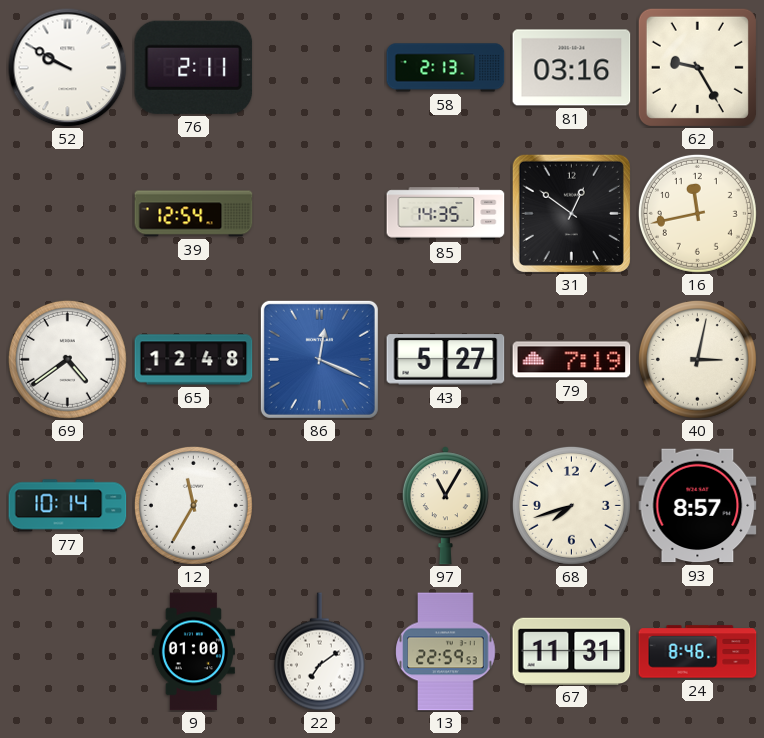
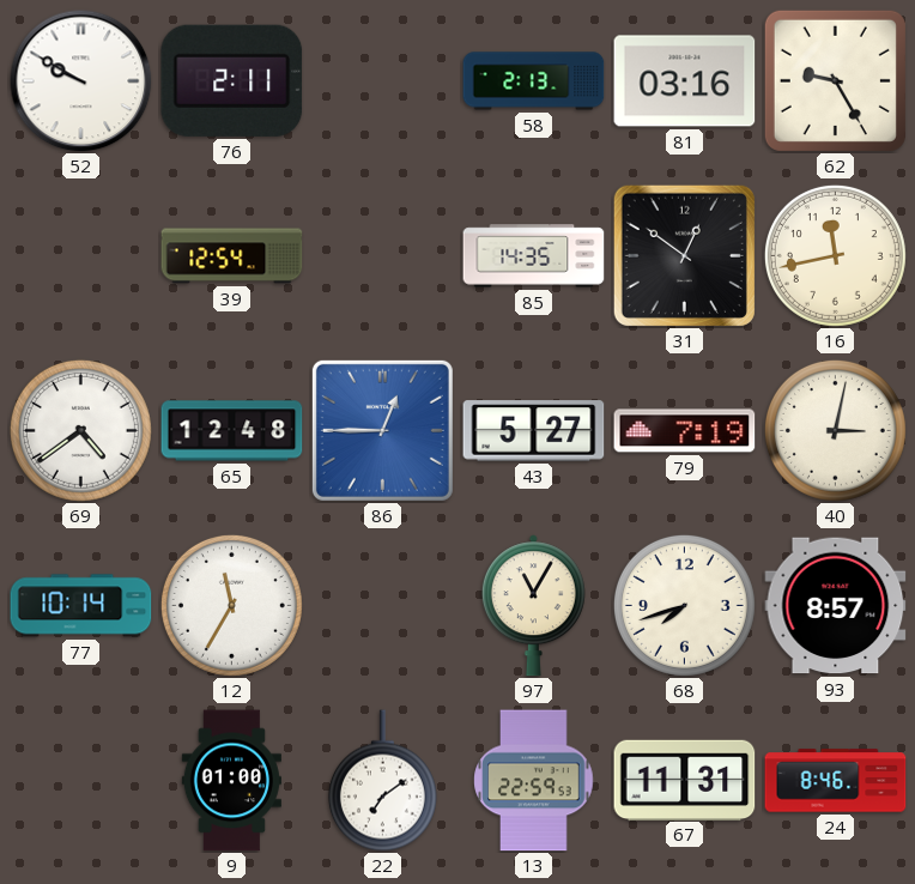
86: 12:19 -> 12:45 (382, 430)
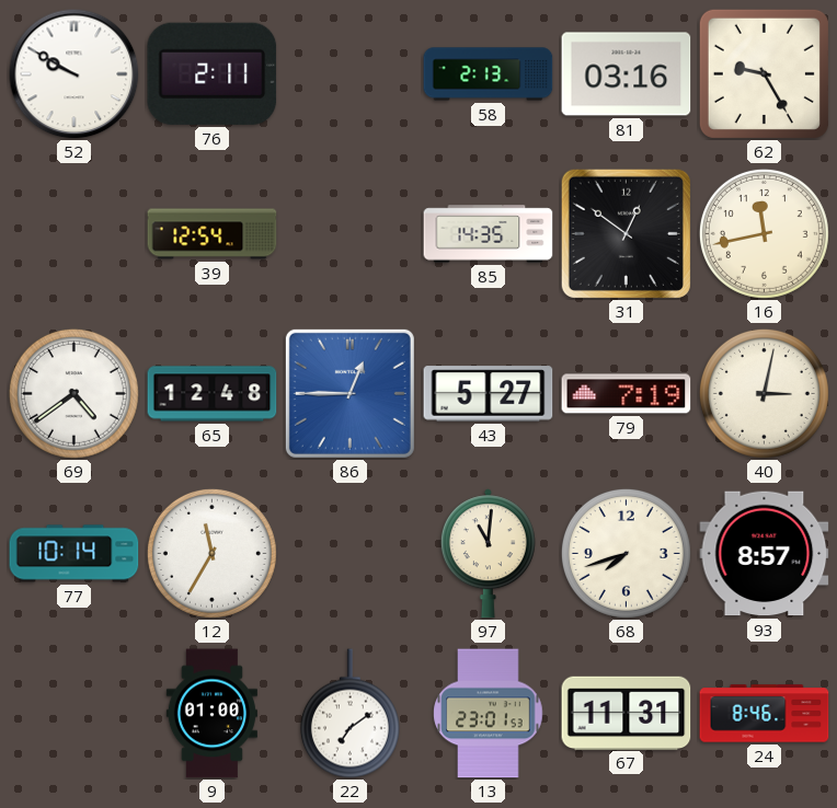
97: 11:05 -> 11:01 (488, 554)
13: 22:59 -> 23:01 (489, 714)
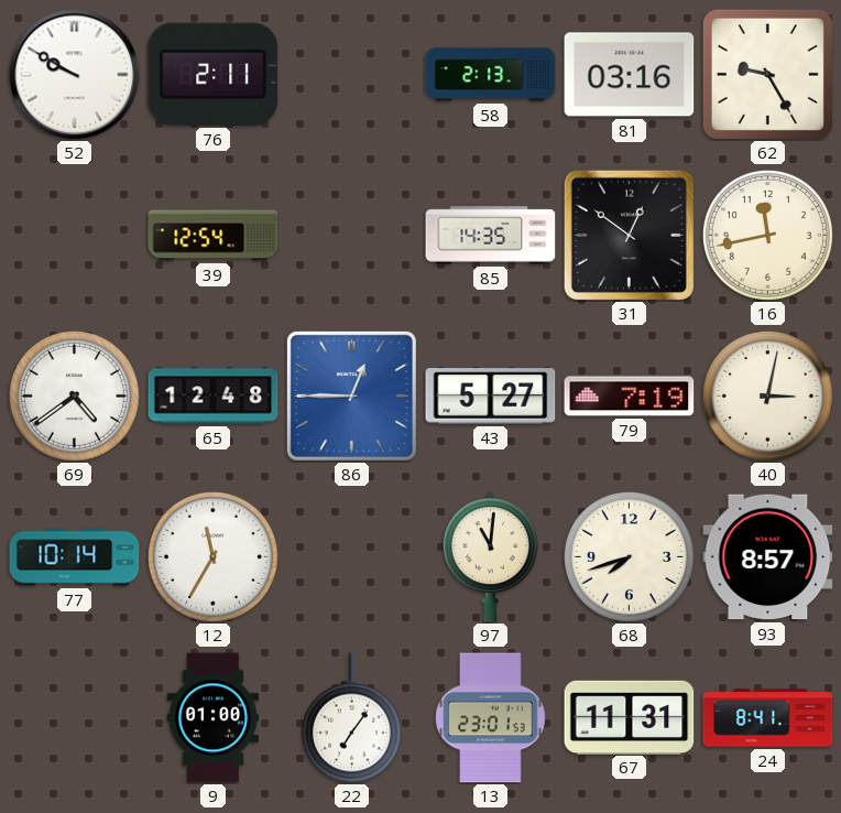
22: 7:09 -> 7:06 (351, 718)
24: 8:46 -> 8:41 (768, 718)
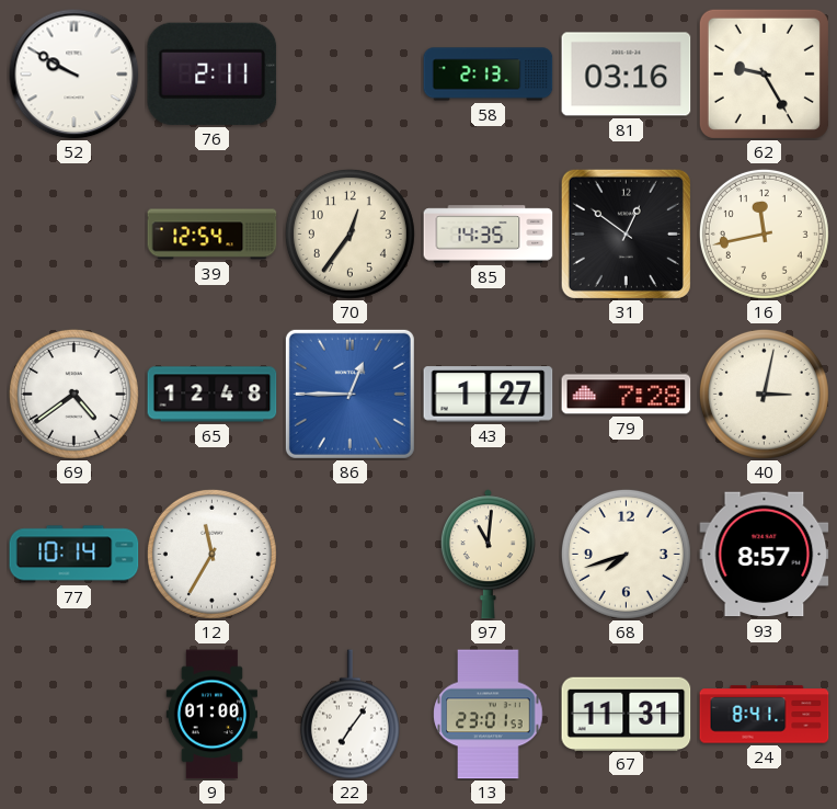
70: none -> 12:36 (349, 233)
43: 5:27 -> 1:27 (489, 395)
79: 7:19 -> 7:28 (627, 395)
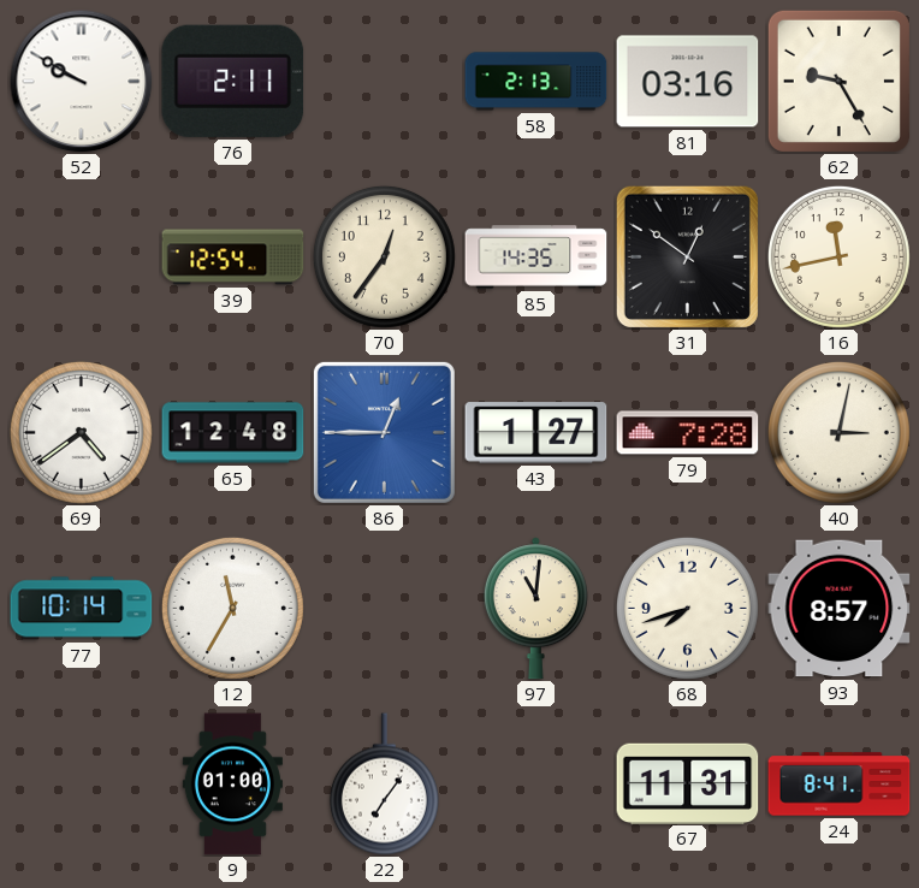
13: 23:01 -> none (489, 715)
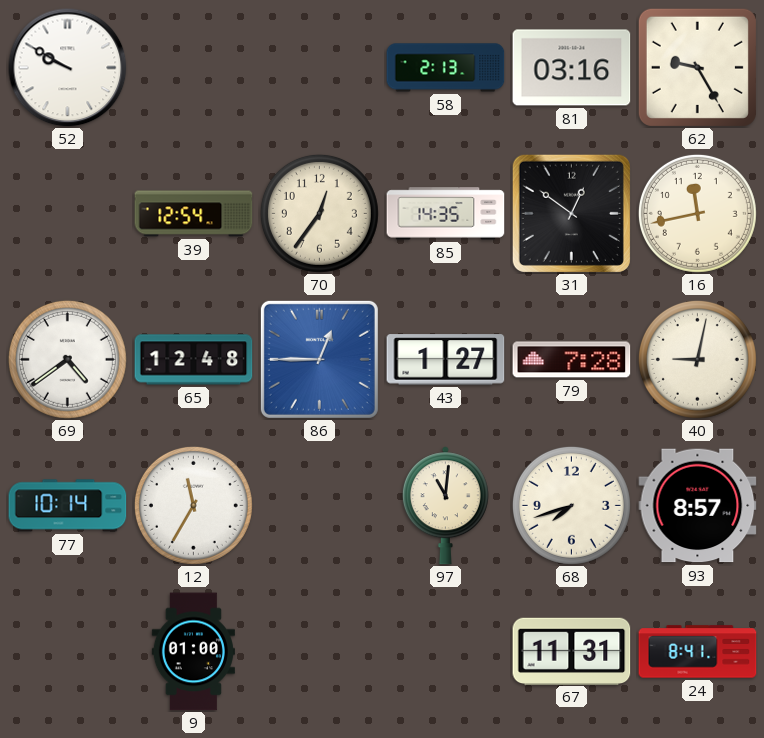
76: 2:11 -> none (233, 81)
40: 3:02 -> 9:02 (697, 359)
22: 7:06 -> none (384, 785)
